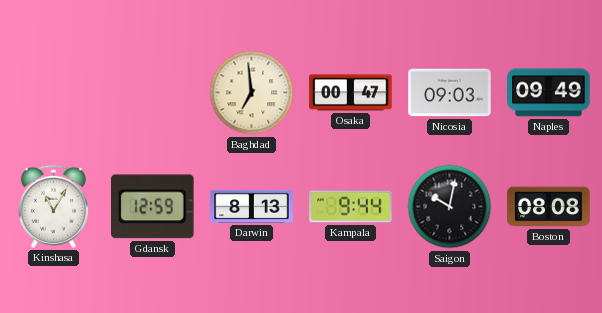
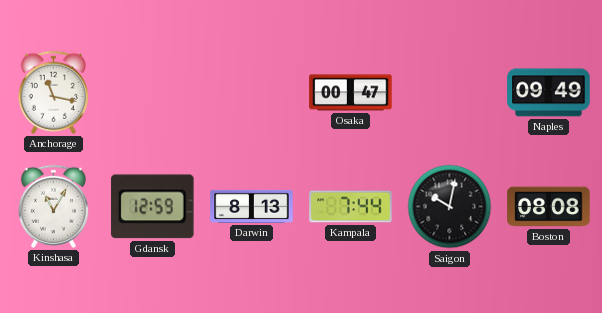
Anchorage: none -> 11:17 (53, 92)
Baghdad: 6:59 -> none (252, 93)
Nicosia: 09:03 -> none (450, 93)
Kampala: 9:44 -> 7:44 (351, 207)
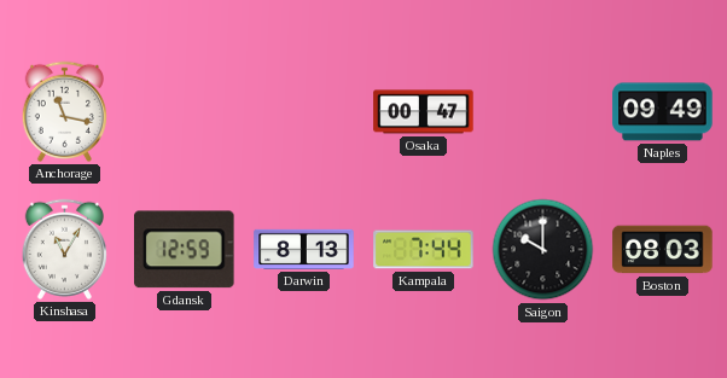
Saigon: 10:02 -> 10:00 (543, 250)
Boston: 08:08 -> 08:03 (663, 250)
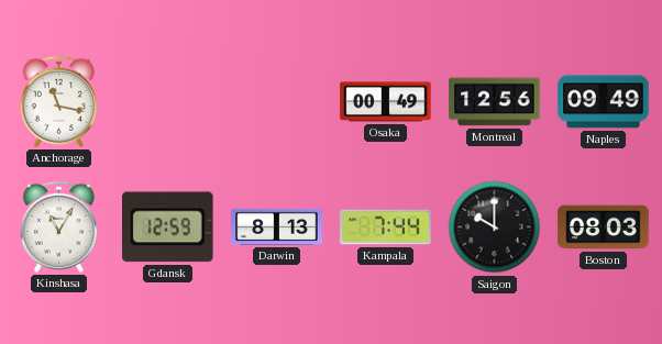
Osaka: 00:47 -> 00:49 (386, 102)
Montreal: none -> 12:56 (495, 102)
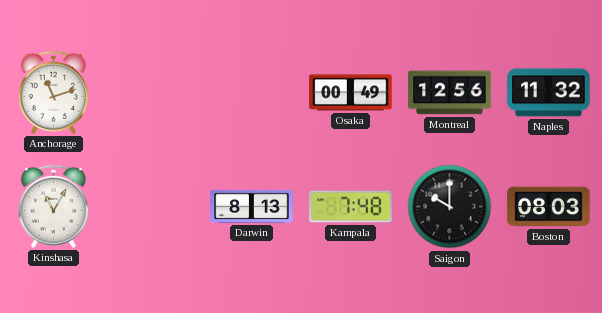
Anchorage: 11:17 -> 11:12 (53, 92)
Naples: 09:49 -> 11:32 (549, 93)
Gdansk: 12:59 -> none (168, 228)
Kampala: 7:44 -> 7:48 (351, 207)
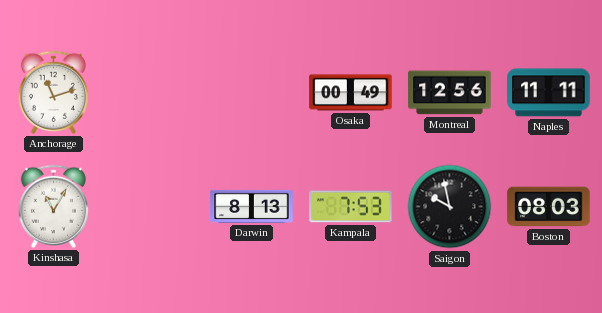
Naples: 11:32 -> 11:11 (549, 93)
Kampala: 7:48 -> 7:53 (351, 207)
Saigon: 10:00 -> 9:58 (450, 207)
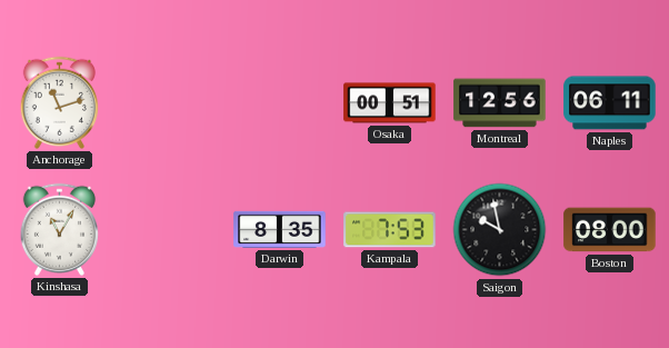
Osaka: 00:49 -> 00:51 (390, 103)
Naples: 11:11 -> 06:11 (610, 103)
Darwin: 8:13 -> 8:35 (280, 229)
Boston: 08:03 -> 08:00 (610, 230)
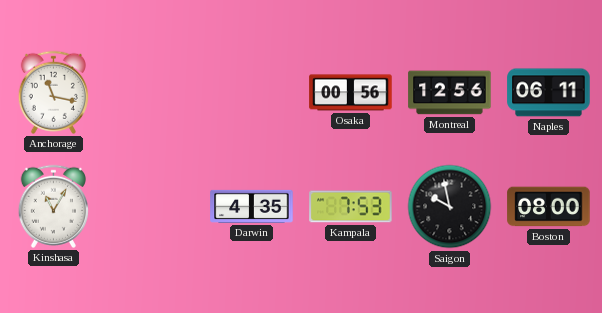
Anchorage: 11:12 -> 11:17 (53, 92)
Osaka: 00:51 -> 00:56 (351, 93)
Darwin: 8:35 -> 4:35 (252, 206)
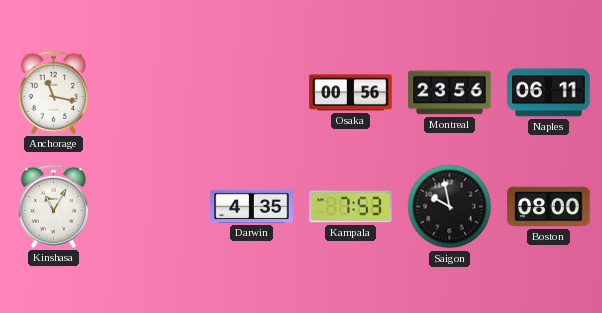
Montreal: 12:56 -> 23:56 (450, 93)
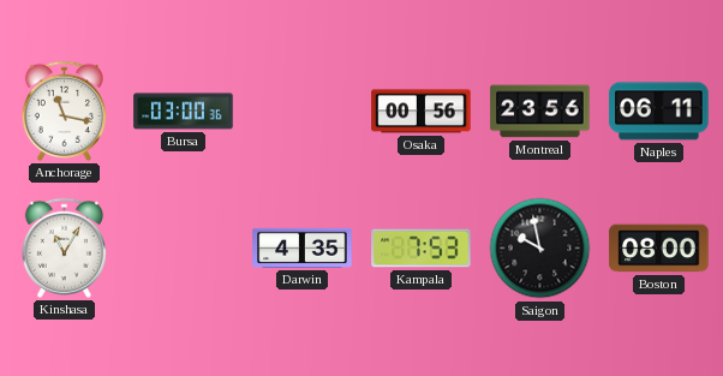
Bursa: none -> 03:00 (184, 112)
